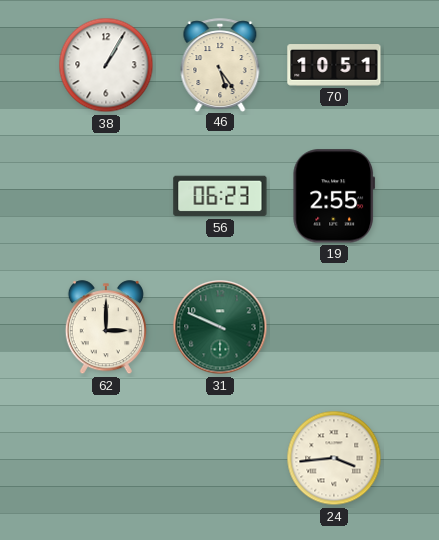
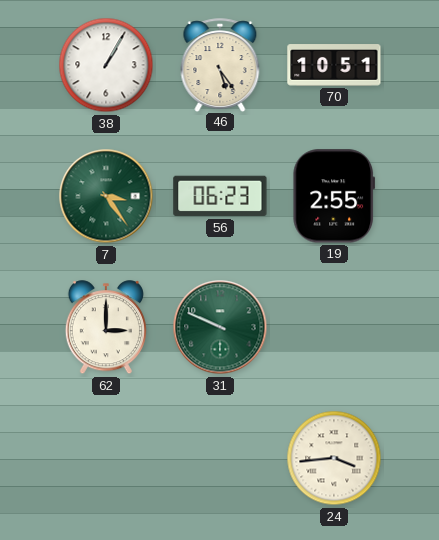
7: none -> 3:24 (106, 196)
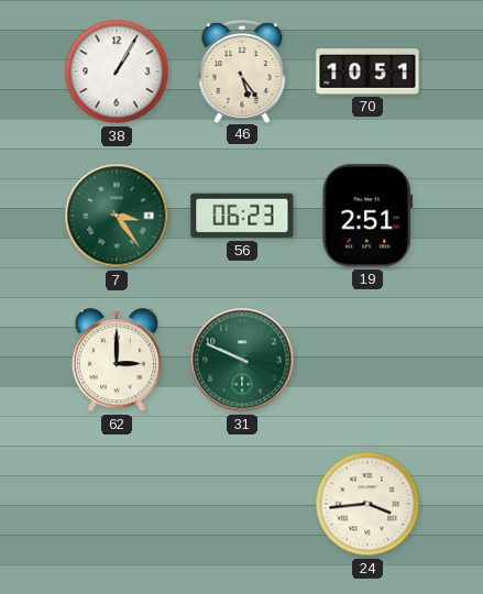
19: 2:55 -> 2:51 (367, 216)
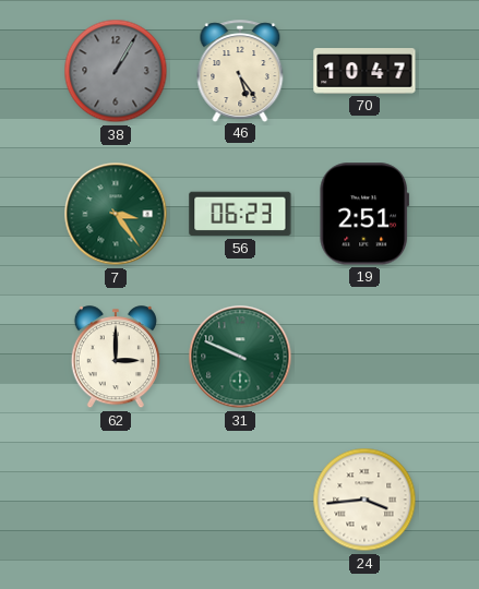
38 dial: white -> grey (116, 71)
70: 10:51 -> 10:47 (364, 71)
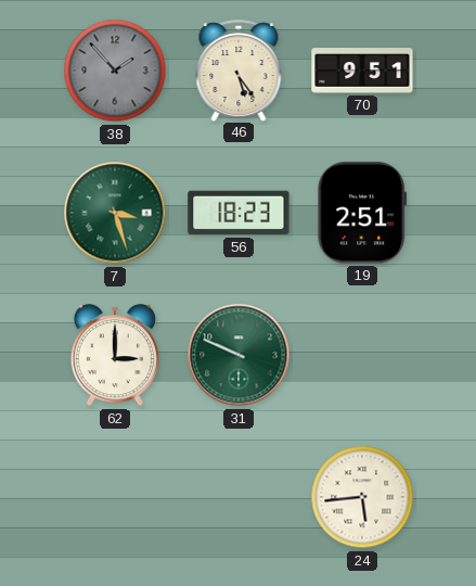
38: 1:05 -> 1:53 (115, 71)
70: 10:47 -> 9:51 (362, 71)
7: 3:24 -> 3:27 (115, 213)
56: 06:23 -> 18:23 (239, 213)
24: 3:44 -> 5:44 (362, 497)
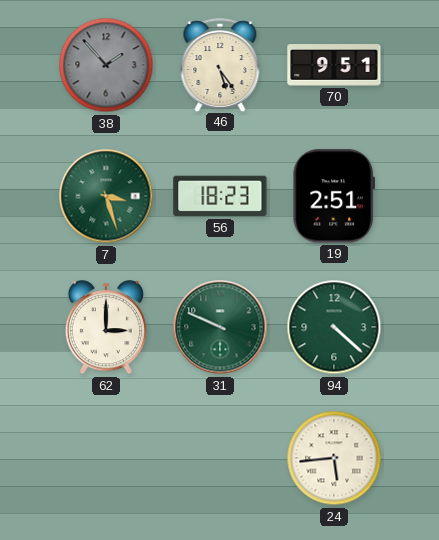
94: none -> 4:22 (334, 327)
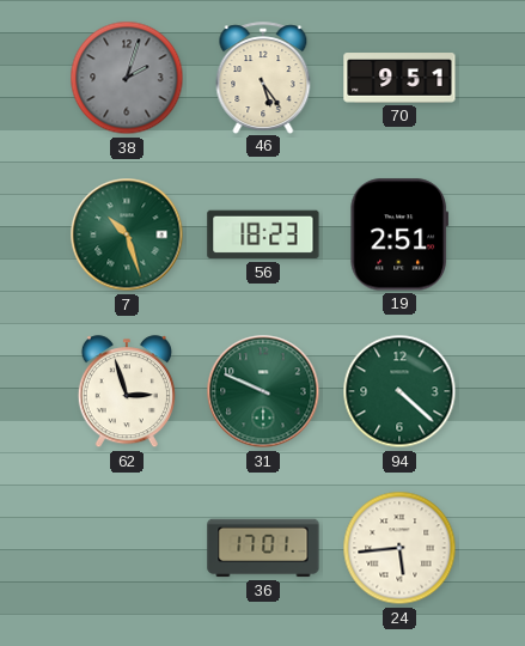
38: 1:53 -> 2:03 (127, 78)
7: 3:27 -> 10:27 (127, 234)
62: 3:00 -> 2:57 (127, 392)
36: none -> 17:01 (263, 548)
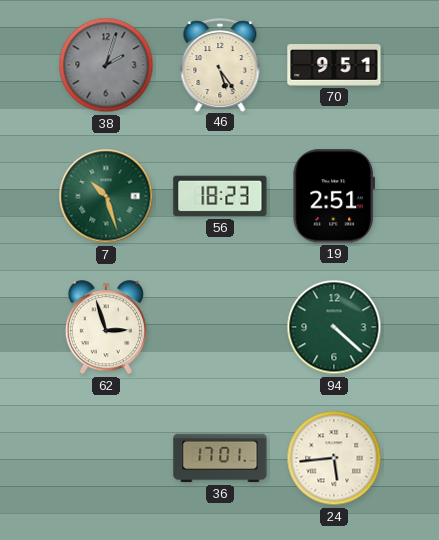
31: 9:49 -> none (263, 391)
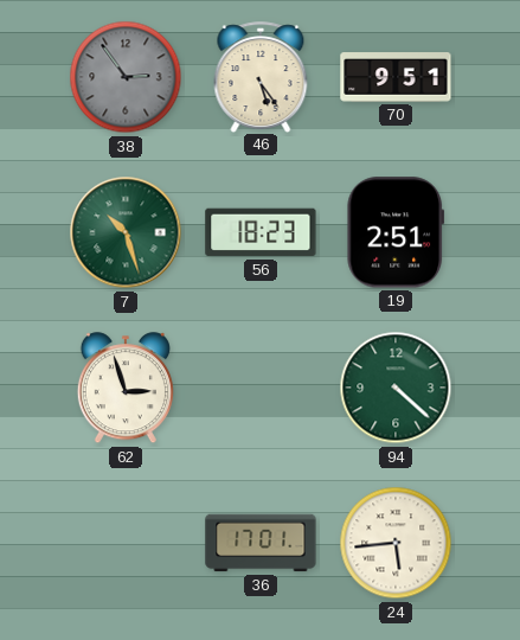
38: 2:03 -> 2:54 (126, 77)
